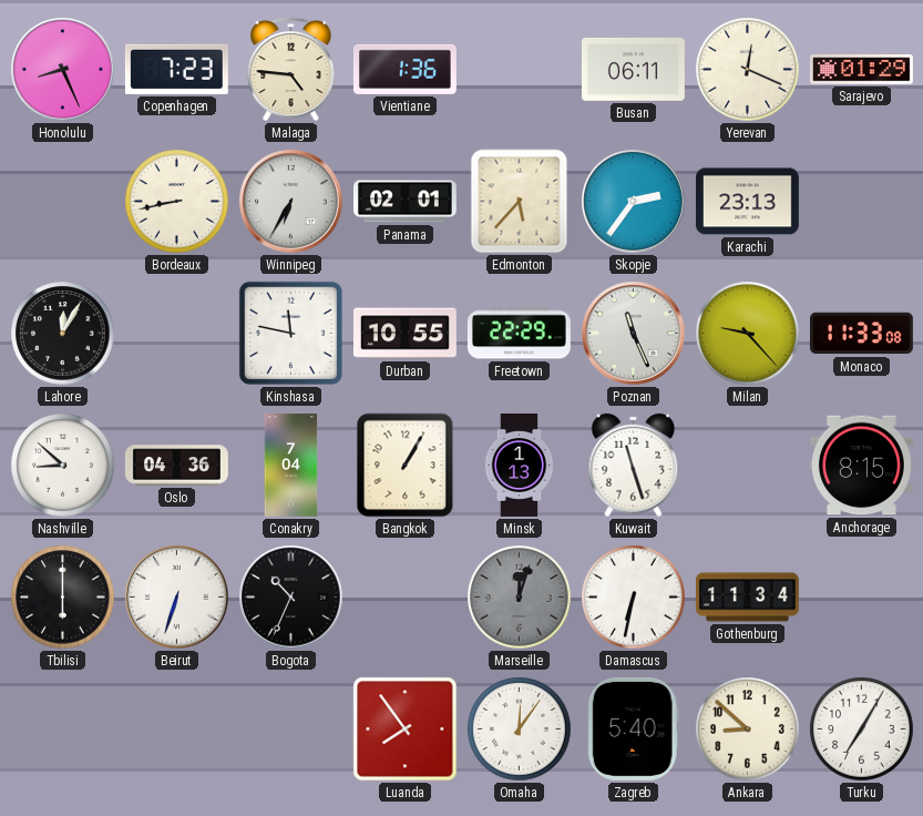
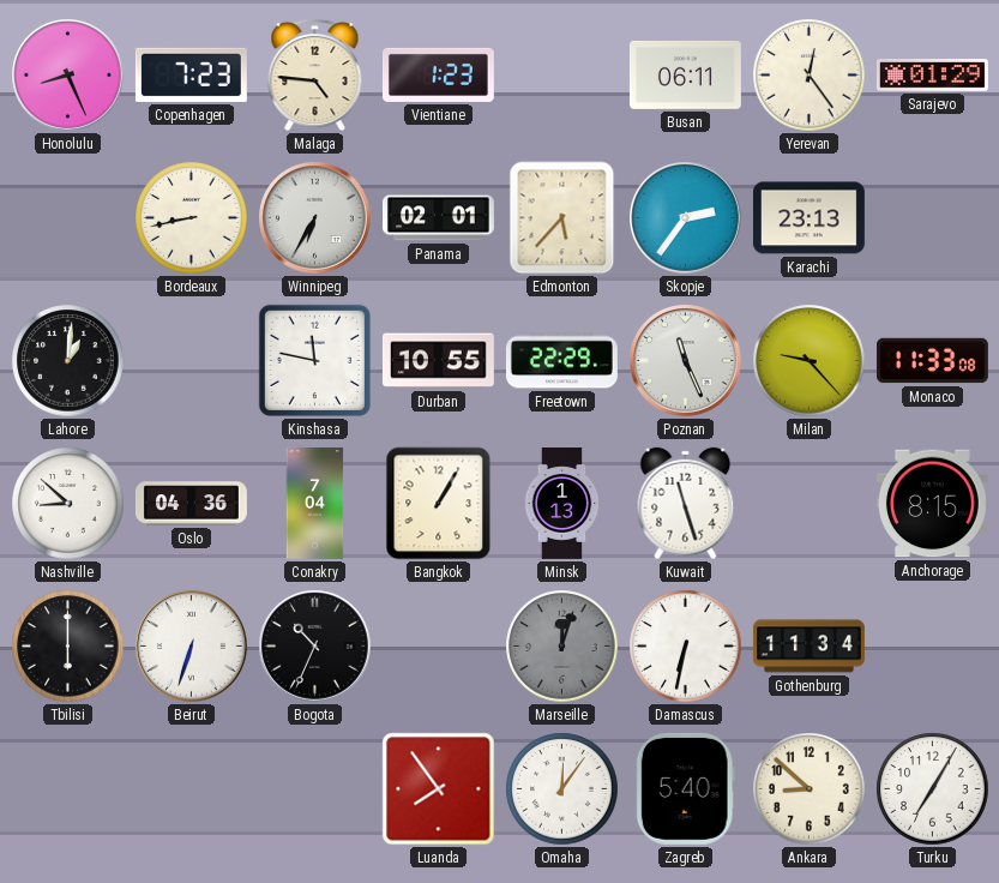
Vientiane: 1:36 -> 1:23 (438, 74)
Yerevan: 12:19 -> 12:24 (810, 76)
Lahore: 12:05 -> 1:01 (68, 361)
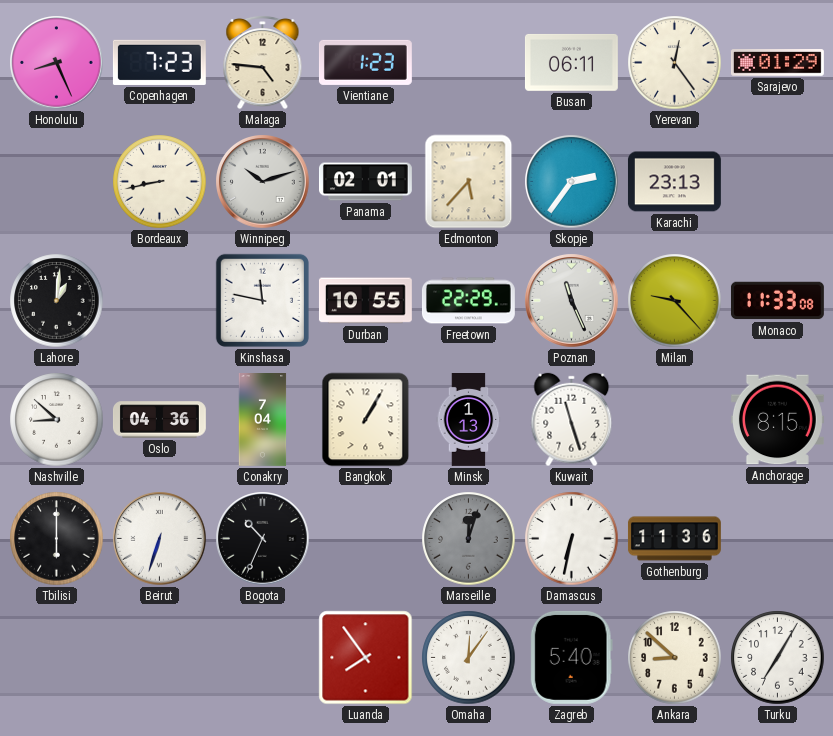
Winnipeg: 6:35 -> 10:12 (263, 182)
Gothenburg: 11:34 -> 11:36 (674, 539)
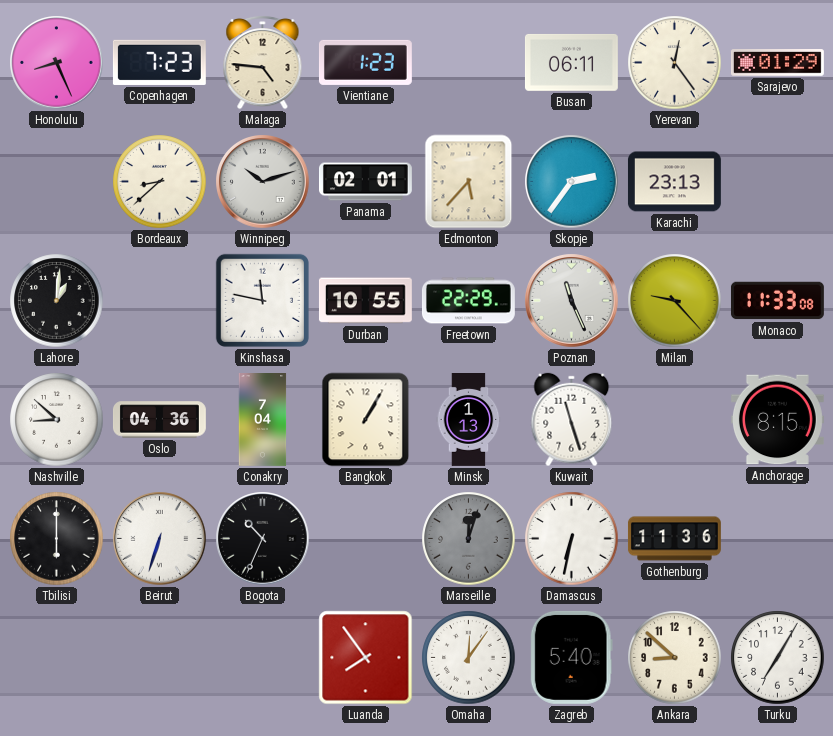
Bordeaux: 8:43 -> 8:38 (160, 182)
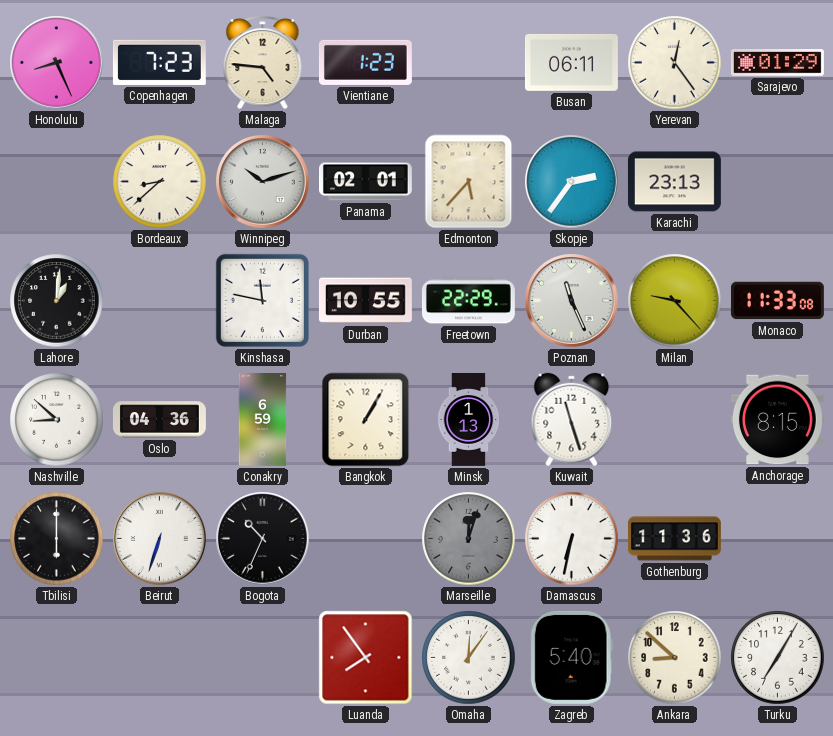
Conakry: 7:04 -> 6:59 (263, 420)
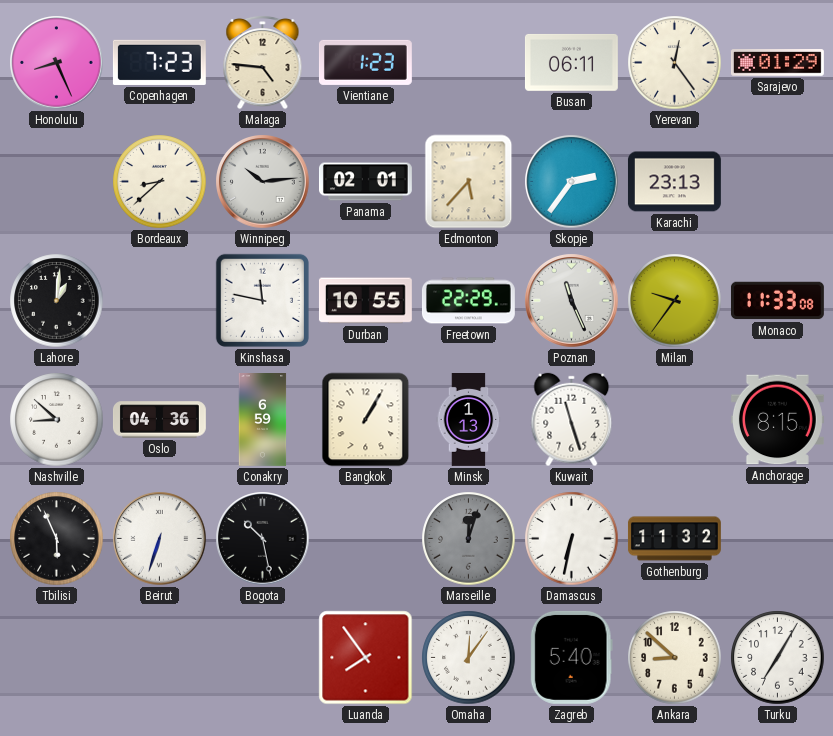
Winnipeg: 10:12 -> 10:14 (263, 182)
Milan: 9:23 -> 9:36 (675, 301)
Tbilisi: 6:00 -> 5:56 (57, 539)
Bogota: 10:34 -> 10:28 (263, 539)
Gothenburg: 11:36 -> 11:32 (674, 539)
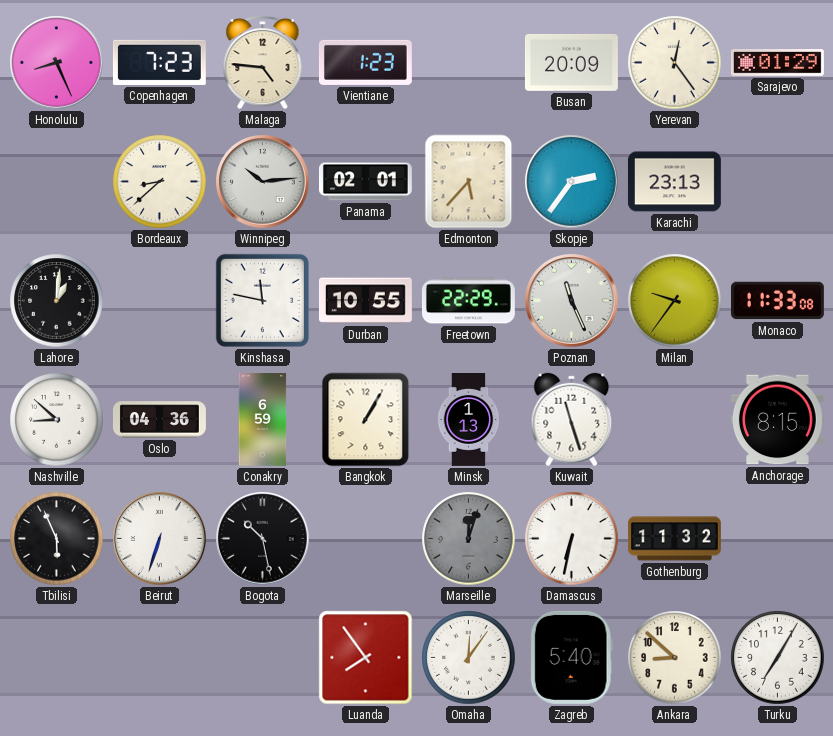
Busan: 06:11 -> 20:09 (571, 62)
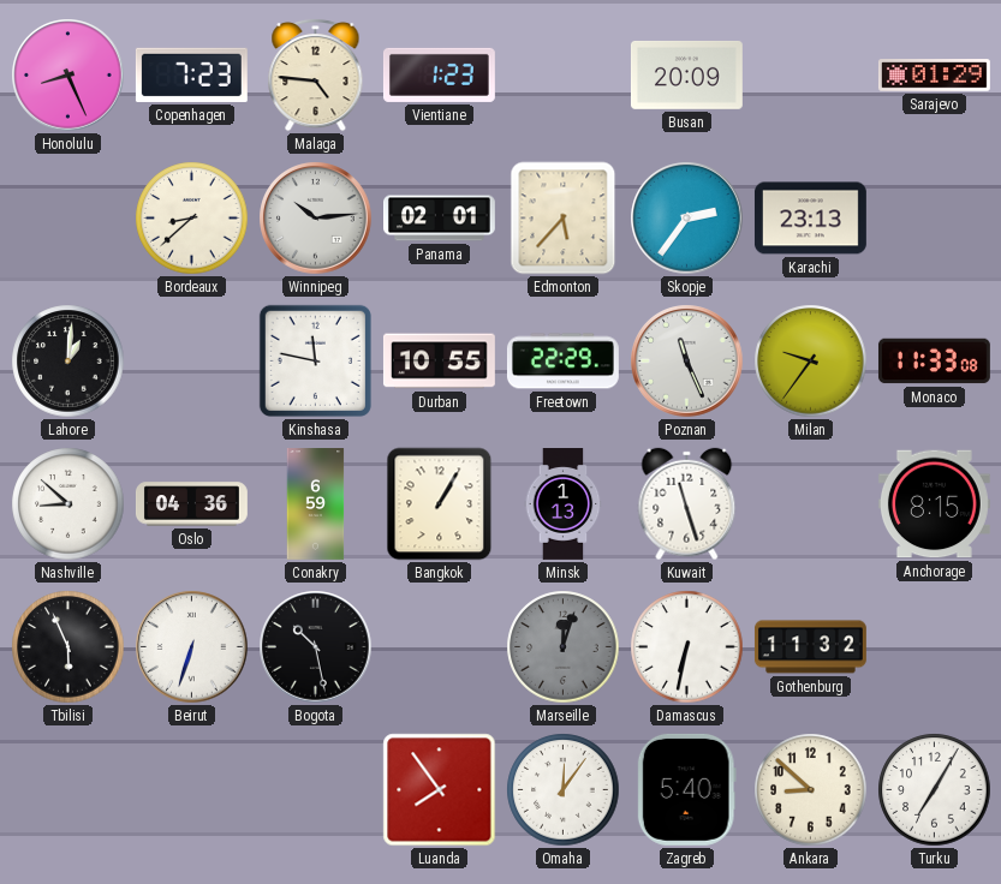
Yerevan: 12:24 -> none (675, 63)
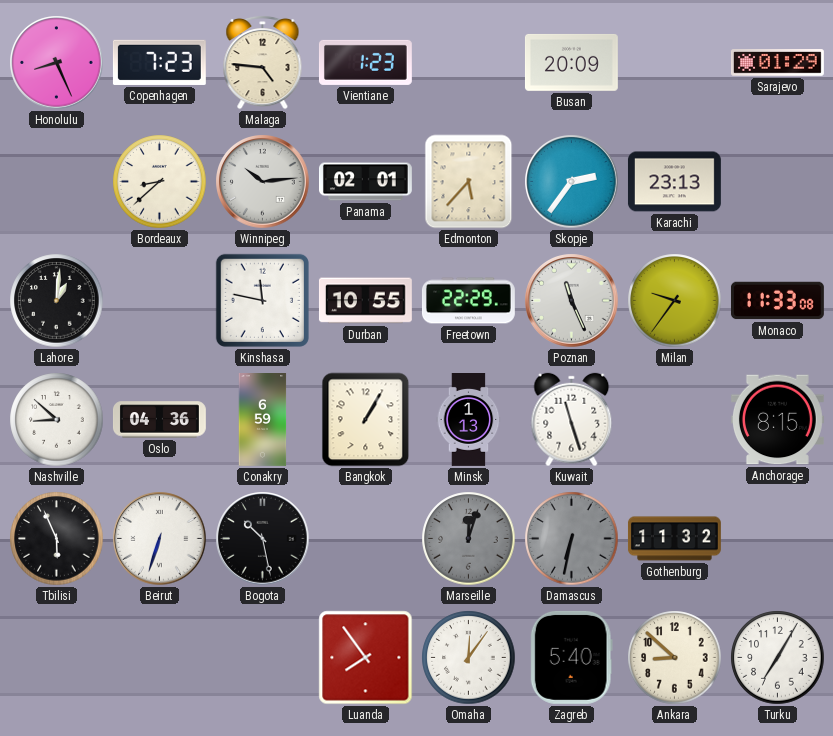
Damascus dial: white -> grey (572, 539)
